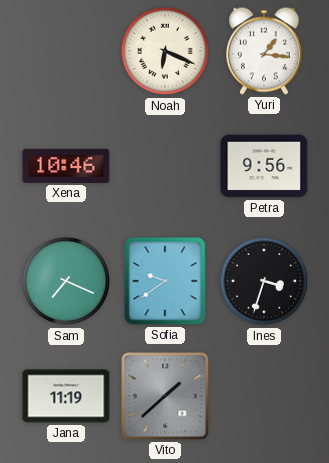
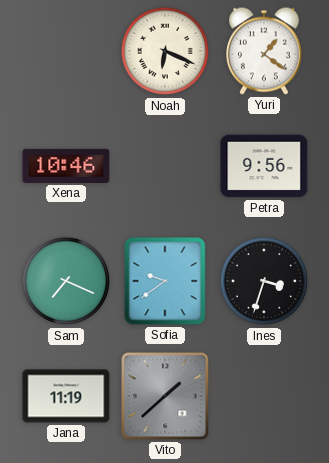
Yuri: 1:16 -> 1:21 (265, 51)
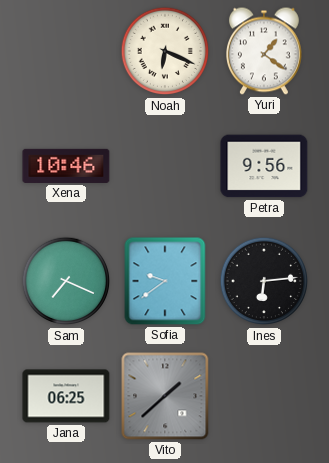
Ines: 3:33 -> 6:14 (264, 281)
Jana: 11:19 -> 06:25 (66, 396)
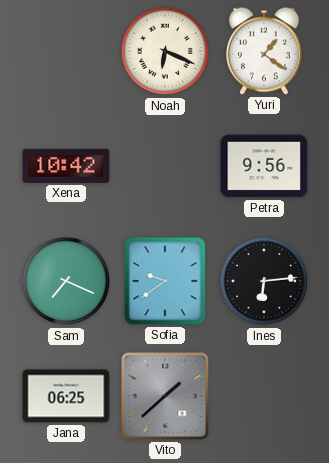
Xena: 10:46 -> 10:42 (66, 166)
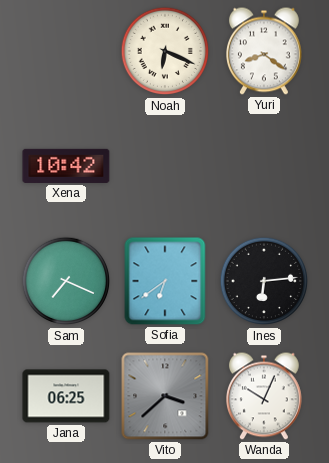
Yuri: 1:21 -> 8:21 (265, 51)
Petra: 9:56 -> none (264, 166)
Sofia: 9:39 -> 6:39 (165, 281)
Vito: 1:38 -> 3:38 (165, 396)
Wanda: none -> 10:04 (265, 396)
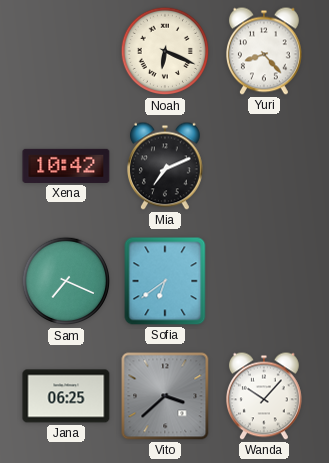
Yuri: 8:21 -> 8:23 (265, 51)
Mia: none -> 7:11 (166, 166)
Ines: 6:14 -> none (264, 281)
Wanda: 10:04 -> 10:07 (265, 396)
